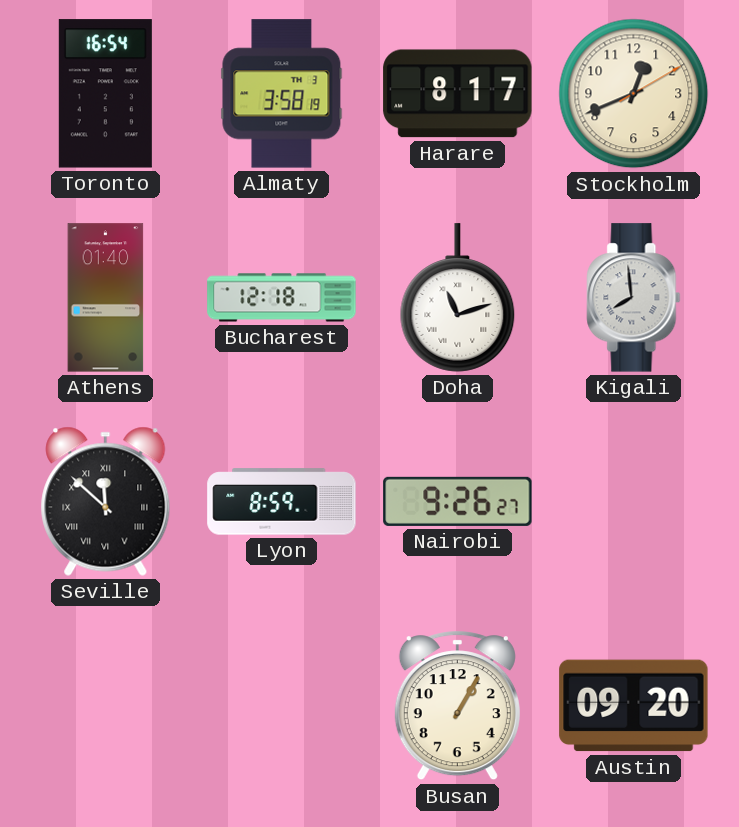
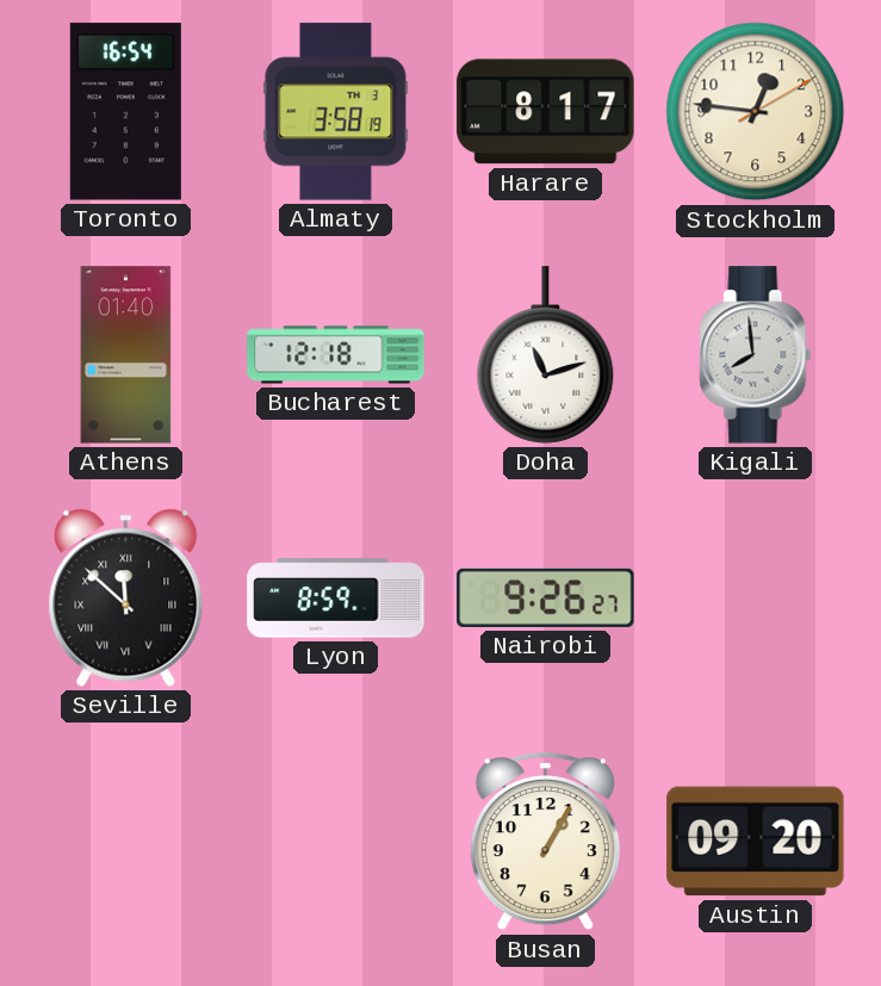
Stockholm: 12:41 -> 12:46 (756, 112)
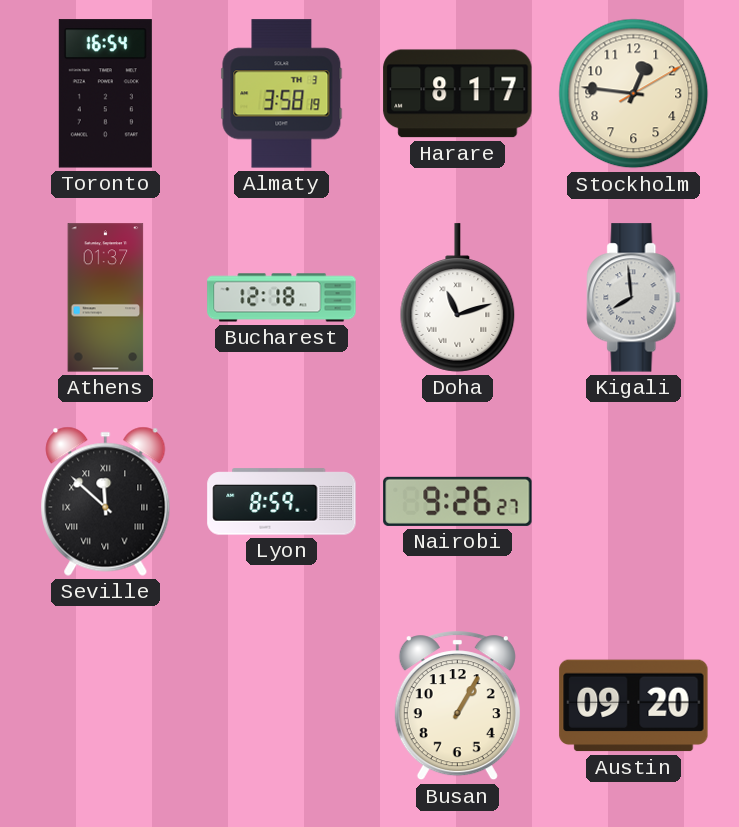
Athens: 01:40 -> 01:37 (106, 298)
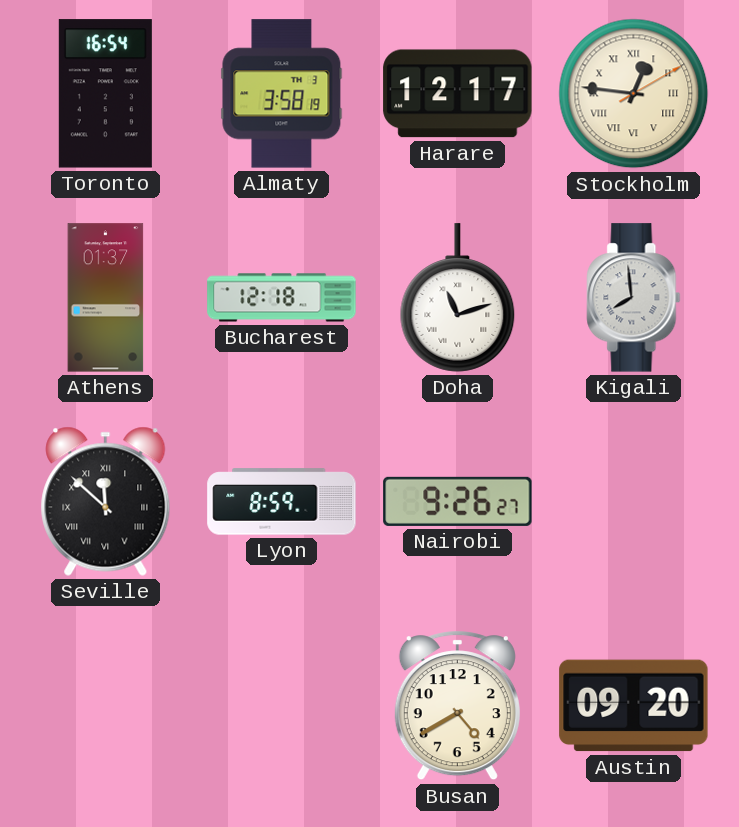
Harare: 8:17 -> 12:17 (458, 94)
Stockholm numerals: Arabic -> Roman (634, 94)
Busan: 1:05 -> 4:40 (457, 706)
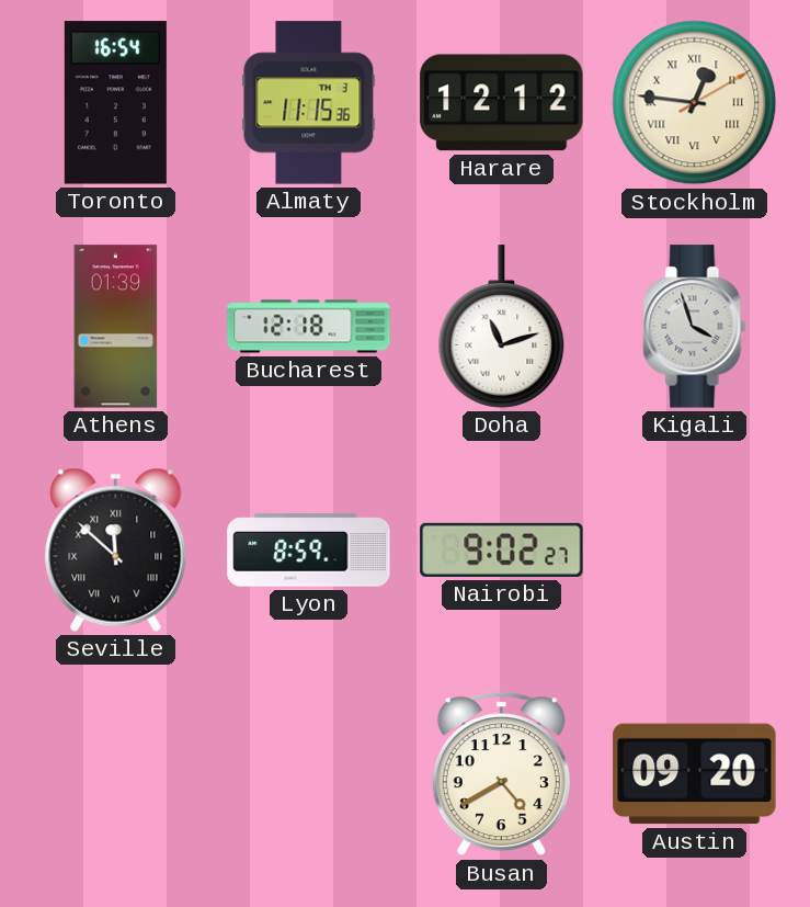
Almaty: 3:58 -> 11:15 (309, 103)
Harare: 12:17 -> 12:12 (502, 103)
Athens: 01:37 -> 01:39 (116, 327)
Kigali: 7:59 -> 3:57 (695, 327)
Nairobi: 9:26 -> 9:02 (502, 549)
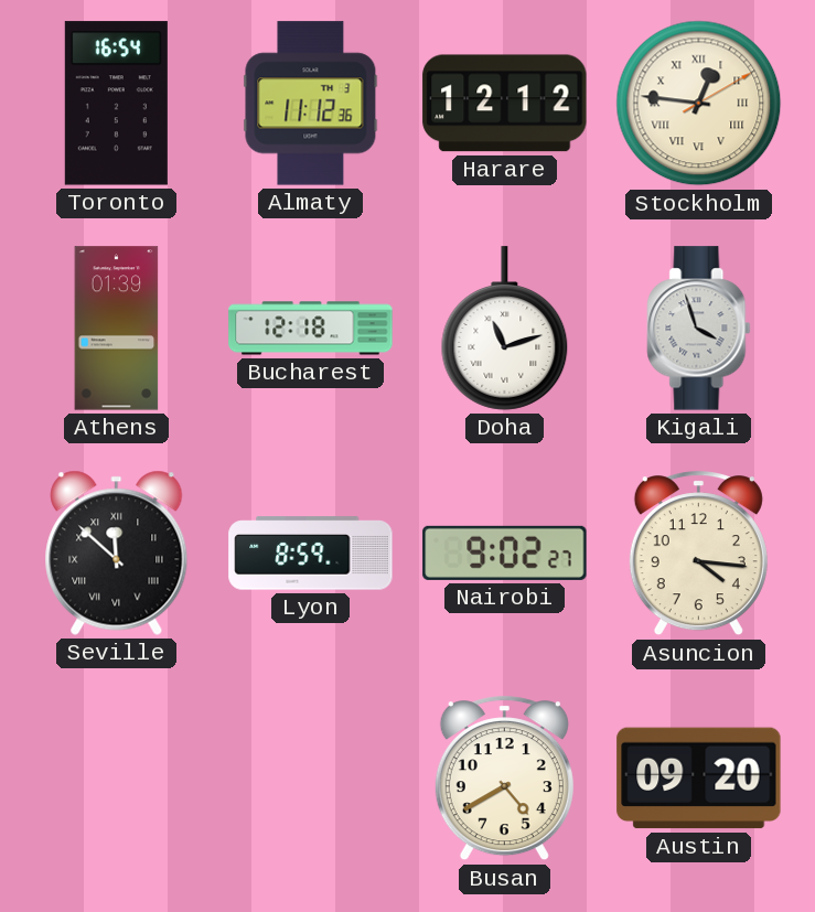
Almaty: 11:15 -> 11:12 (311, 104)
Asuncion: none -> 4:16 (698, 554)
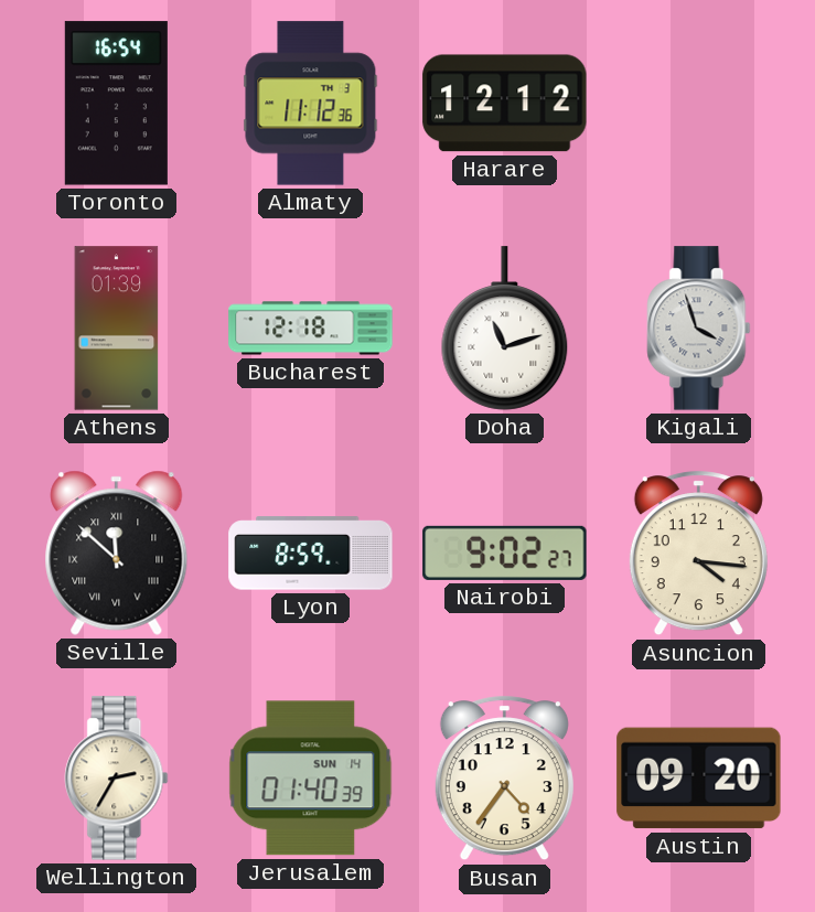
Stockholm: 12:46 -> none (699, 104)
Wellington: none -> 2:35 (117, 779)
Jerusalem: none -> 01:40 (311, 779)
Busan: 4:40 -> 4:36 (504, 779)
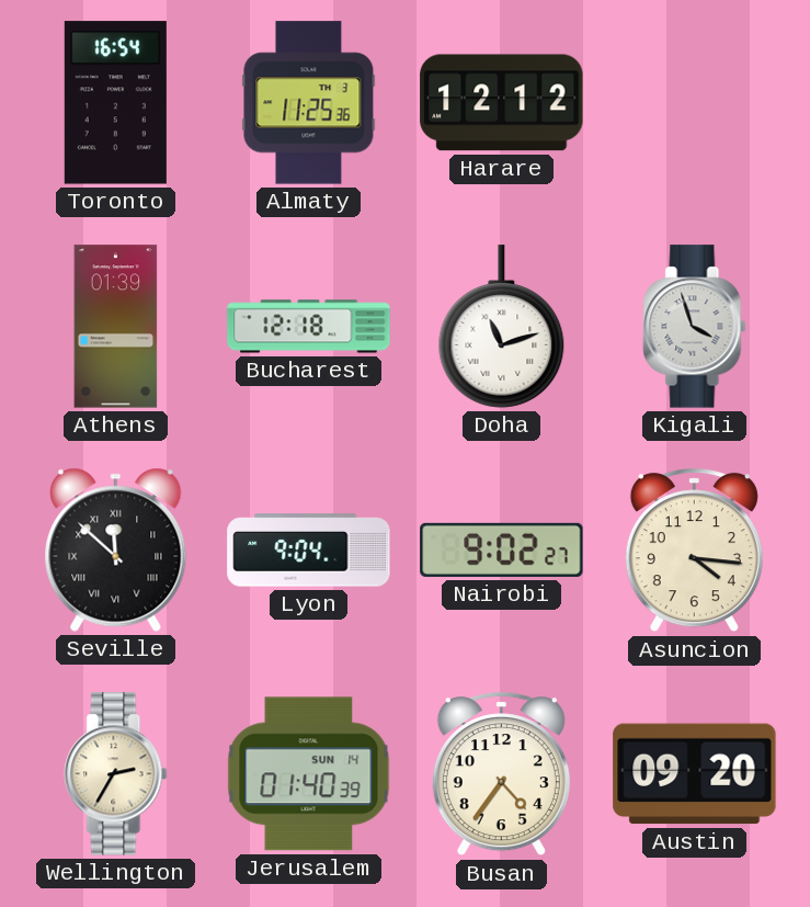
Almaty: 11:12 -> 11:25 (309, 103)
Lyon: 8:59 -> 9:04 (309, 551)
